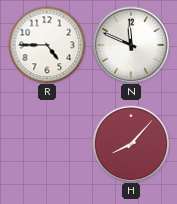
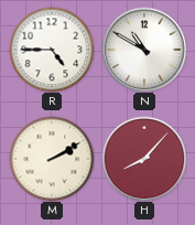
N: 11:49 -> 10:50 (144, 50)
M: none -> 2:10 (52, 159)
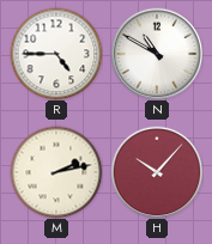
M: 2:10 -> 2:13 (56, 172)
H: 8:07 -> 10:07 (157, 172)
